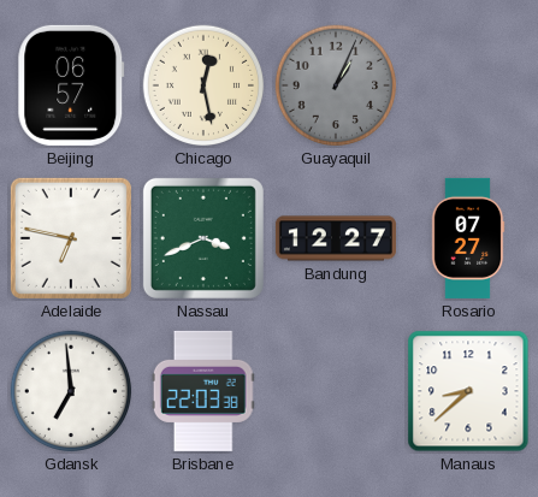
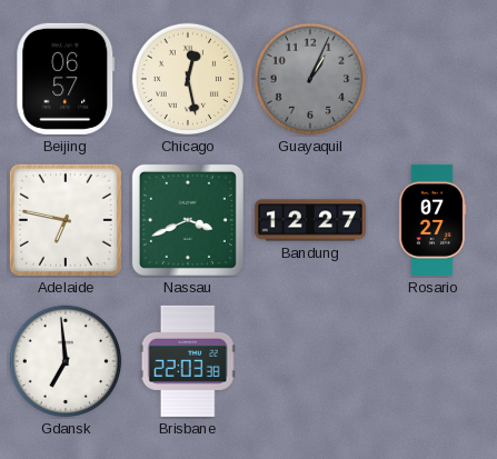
Manaus: 8:38 -> none (468, 391)
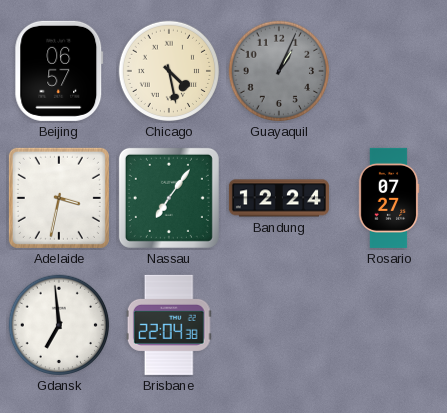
Chicago: 12:28 -> 4:28 (169, 71)
Adelaide: 6:47 -> 3:32 (59, 198)
Nassau: 3:41 -> 7:06 (169, 198)
Bandung: 12:27 -> 12:24 (279, 198)
Brisbane: 22:03 -> 22:04 (169, 325)
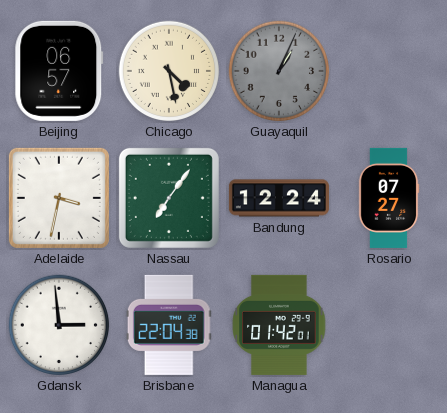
Gdansk: 6:59 -> 2:59 (59, 325)
Managua: none -> 01:42 (279, 325)
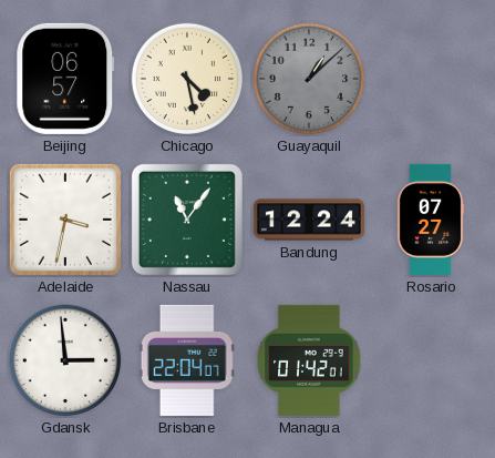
Guayaquil: 1:04 -> 1:08 (309, 79)
Nassau: 7:06 -> 11:06 (187, 220)
Brisbane: 22:04:38 -> 22:04:07 (187, 360)
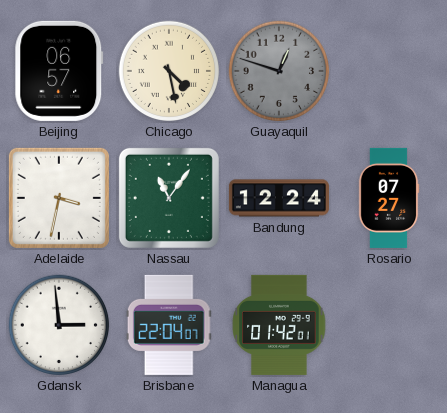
Guayaquil: 1:08 -> 12:48 (279, 71)
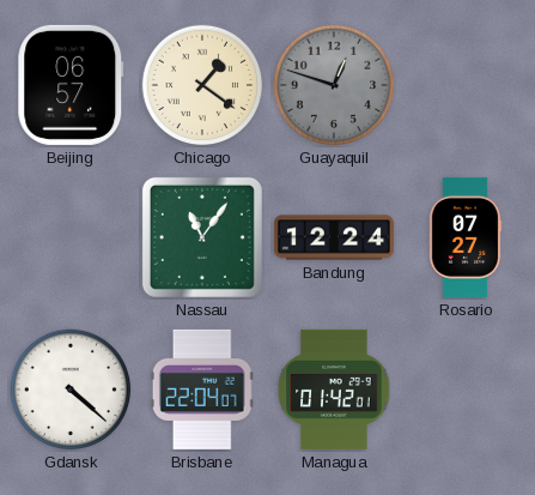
Chicago: 4:28 -> 1:21 (202, 85)
Adelaide: 3:32 -> none (59, 198)
Gdansk: 2:59 -> 4:22 (71, 390)
